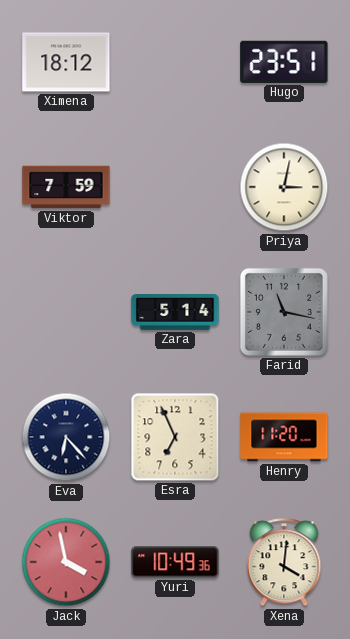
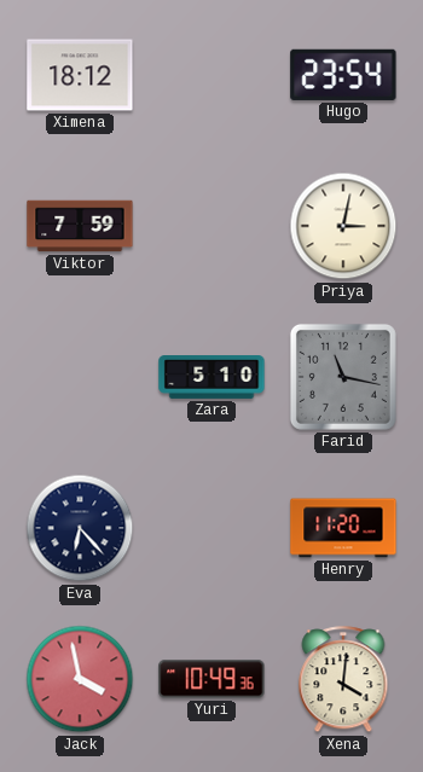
Hugo: 23:51 -> 23:54 (343, 75)
Zara: 5:14 -> 5:10 (211, 378)
Esra: 6:56 -> none (175, 437)
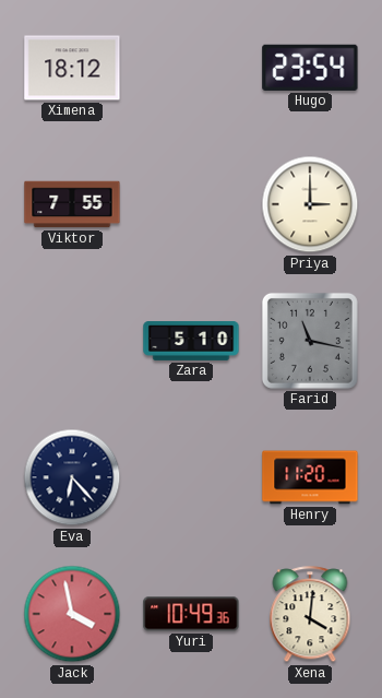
Viktor: 7:59 -> 7:55 (72, 204)
Priya: 3:02 -> 3:00 (310, 204)
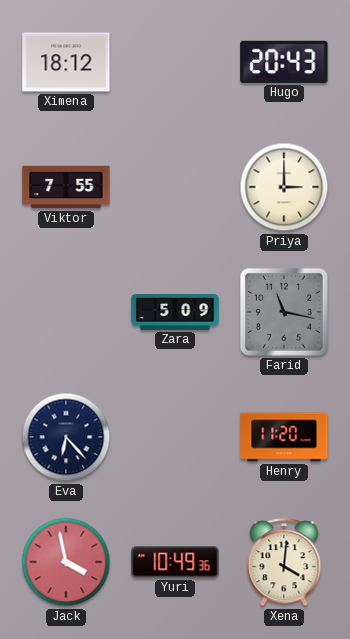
Hugo: 23:54 -> 20:43 (284, 62)
Zara: 5:10 -> 5:09 (175, 313)
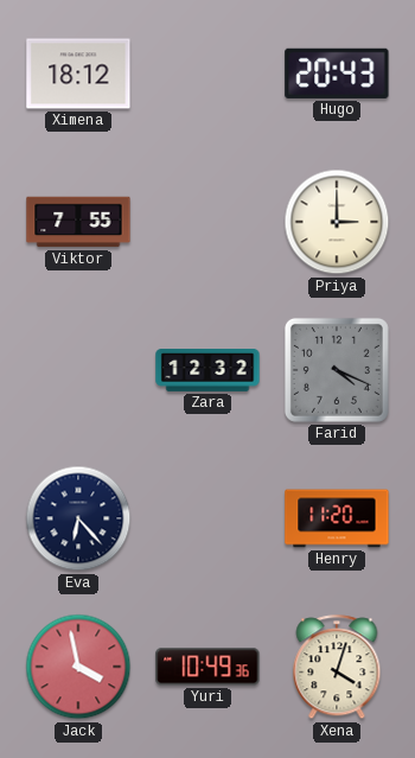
Zara: 5:09 -> 12:32 (207, 371)
Farid: 11:17 -> 4:19 (337, 370)
Xena: 4:01 -> 4:03 (337, 668)
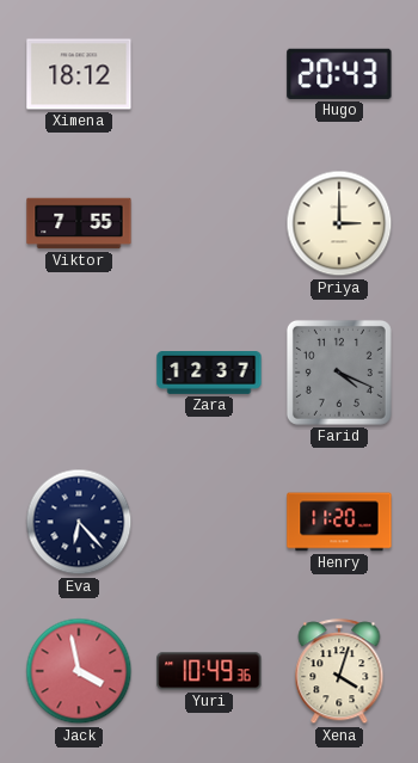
Zara: 12:32 -> 12:37 (209, 374)
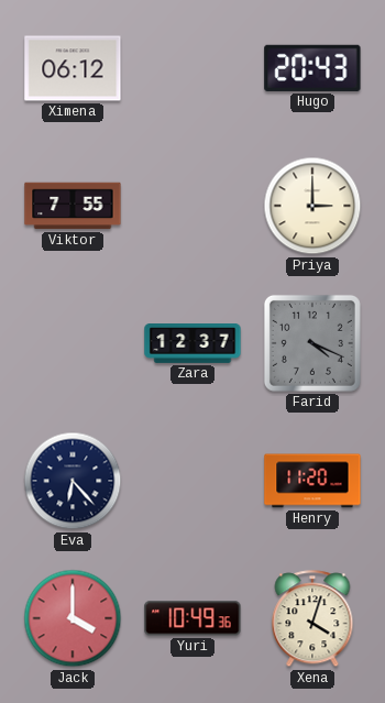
Ximena: 18:12 -> 06:12 (73, 68)
Jack: 3:58 -> 4:00 (73, 618)
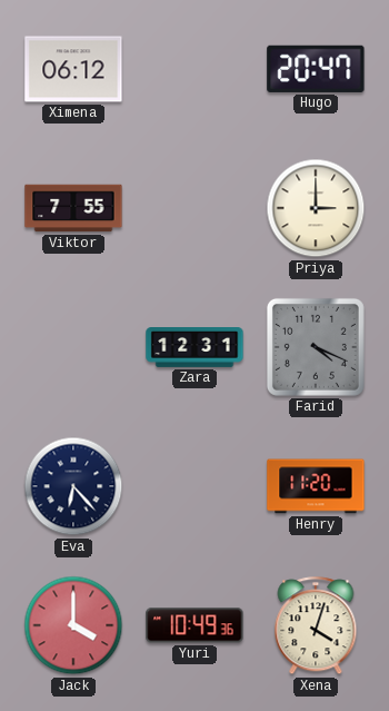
Hugo: 20:43 -> 20:47 (316, 69)
Zara: 12:37 -> 12:31 (194, 348)
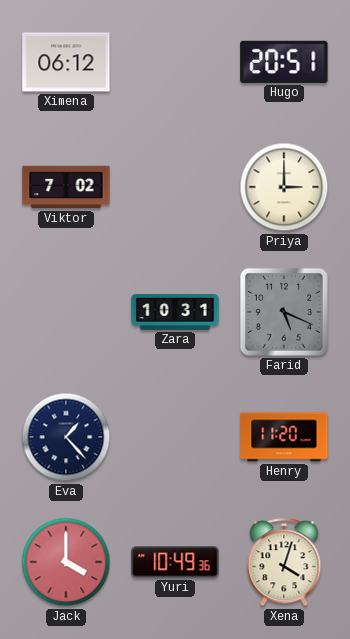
Hugo: 20:47 -> 20:51 (284, 62)
Viktor: 7:55 -> 7:02 (66, 187)
Zara: 12:31 -> 10:31 (175, 313)
Farid: 4:19 -> 5:19 (284, 312)
Eva: 6:23 -> 1:23 (66, 437)
